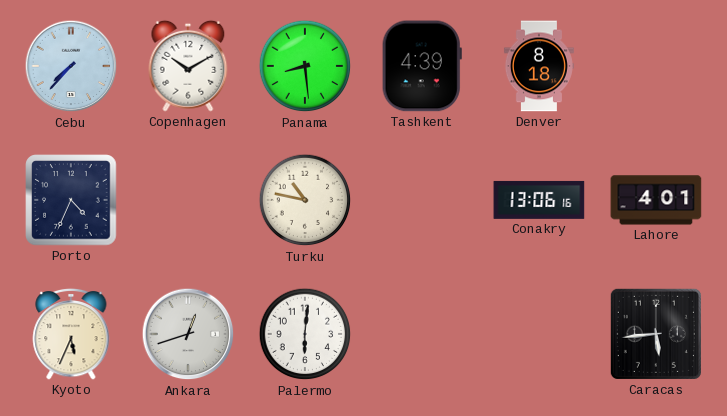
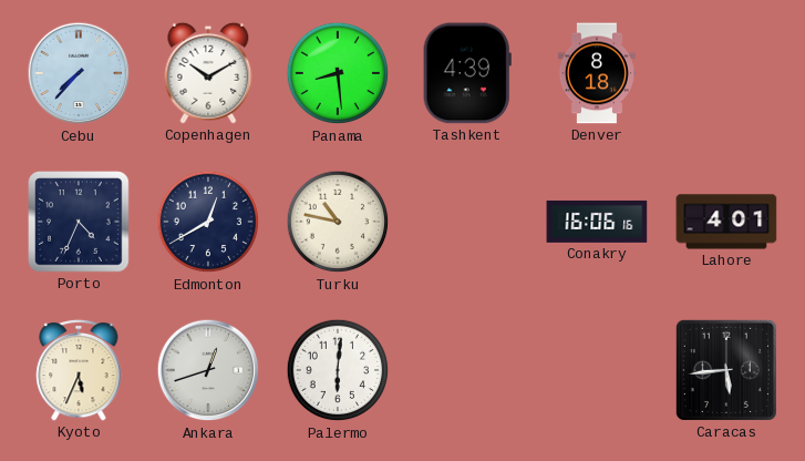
Edmonton: none -> 12:40 (208, 222)
Conakry: 13:06 -> 16:06 (597, 222)
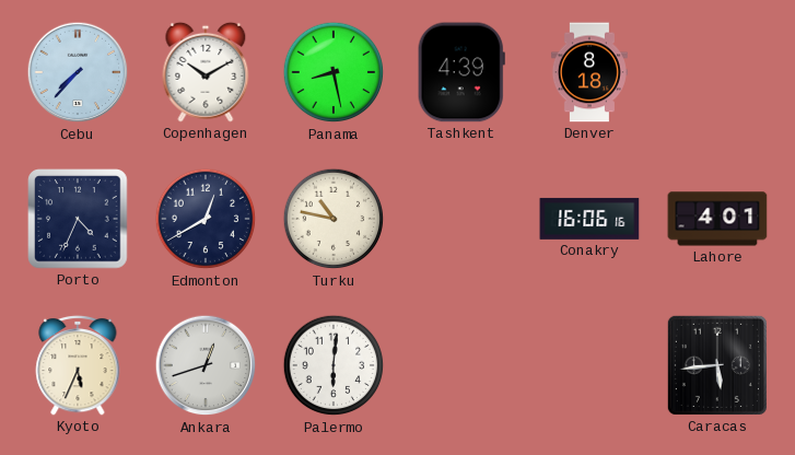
Panama: 8:29 -> 8:28 (334, 72)
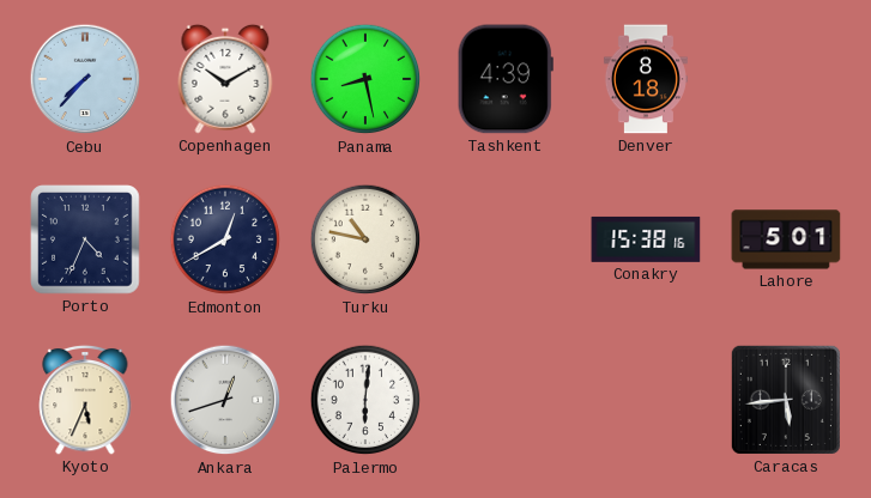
Conakry: 16:06 -> 15:38 (646, 239)
Lahore: 4:01 -> 5:01 (786, 239)
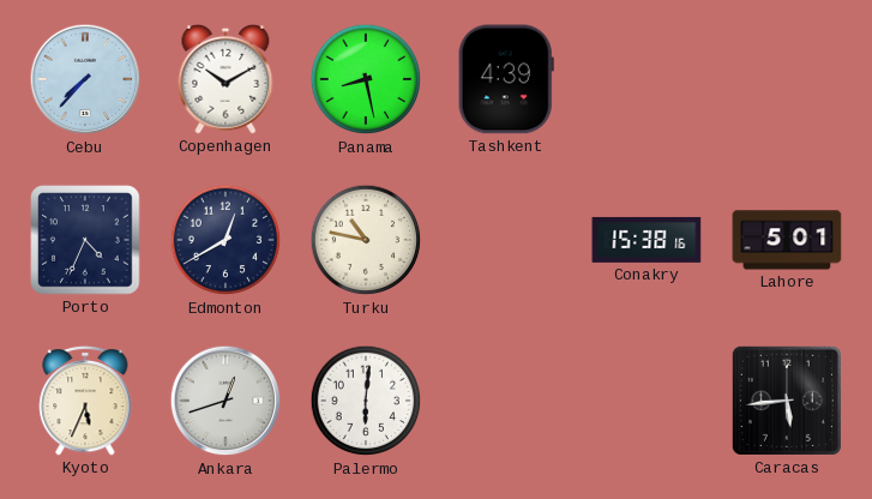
Denver: 8:18 -> none (646, 79)
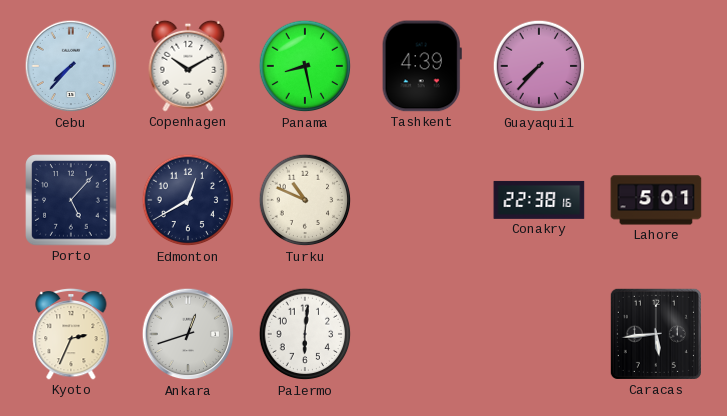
Guayaquil: none -> 7:37 (539, 66)
Porto: 4:34 -> 5:07 (71, 200)
Turku: 10:47 -> 10:49 (305, 200)
Conakry: 15:38 -> 22:38 (539, 200)
Kyoto: 5:34 -> 2:34 (71, 334)
